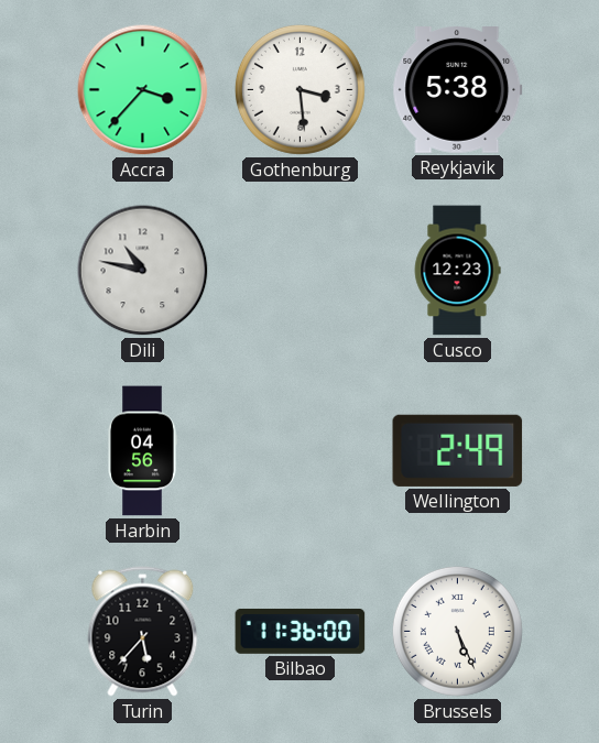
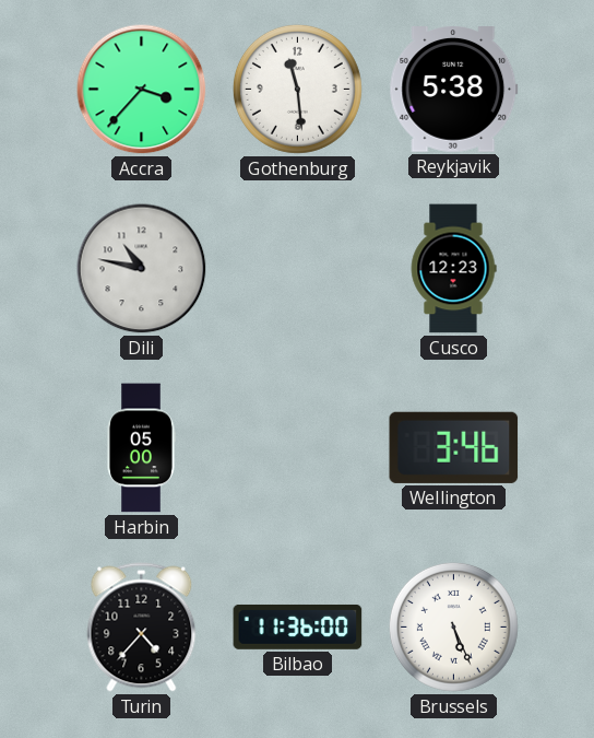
Gothenburg: 3:29 -> 11:29 (297, 89)
Harbin: 04:56 -> 05:00 (142, 448)
Wellington: 2:49 -> 3:46 (454, 447)
Turin: 5:37 -> 4:37 (142, 628)
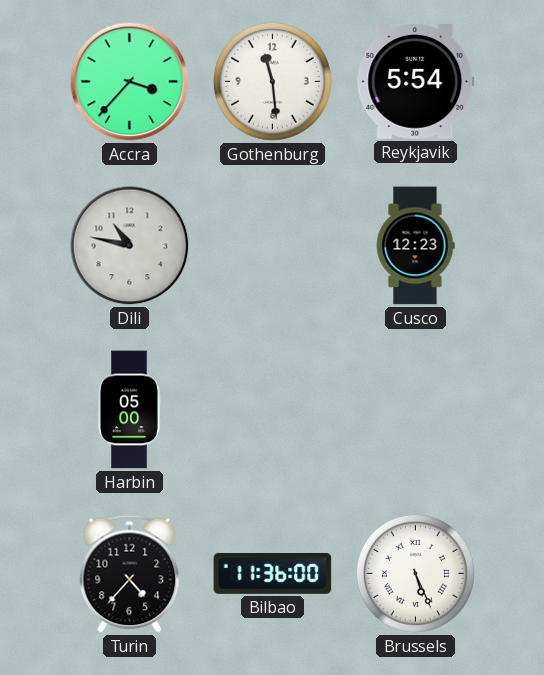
Reykjavik: 5:38 -> 5:54 (416, 82)
Wellington: 3:46 -> none (454, 447)
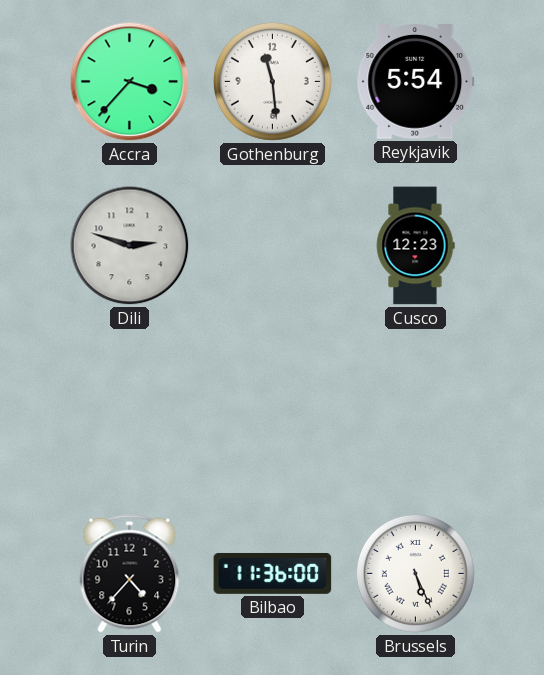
Dili: 10:47 -> 2:48 (130, 246)
Harbin: 05:00 -> none (130, 410)
